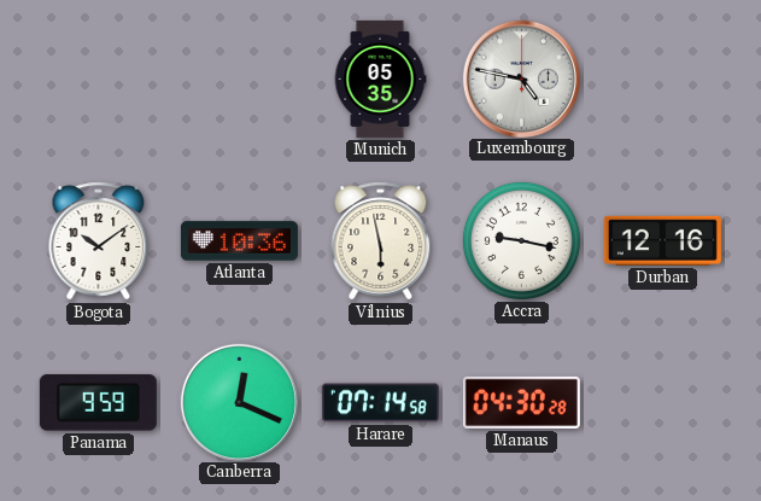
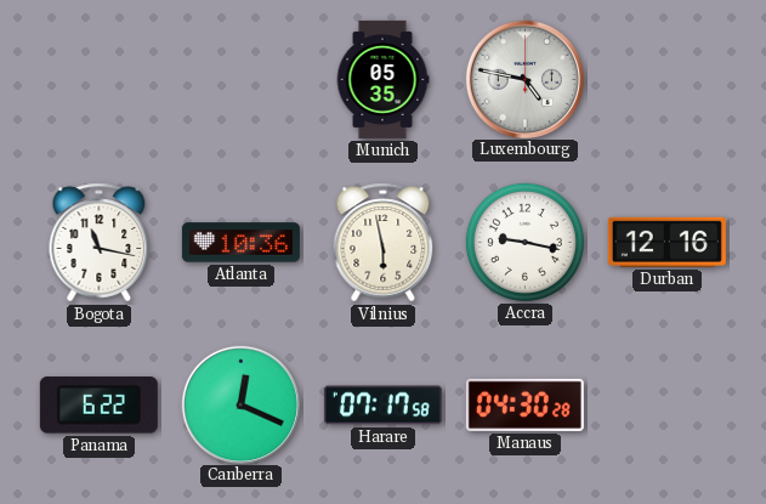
Bogota: 10:09 -> 11:17 (100, 243)
Panama: 9:59 -> 6:22 (98, 406)
Harare: 07:14 -> 07:17 (382, 406)
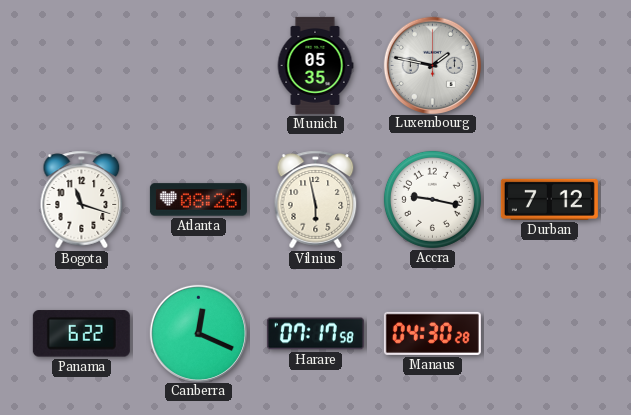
Luxembourg: 4:47 -> 1:47 (432, 65)
Bogota: 11:17 -> 11:18 (82, 200)
Atlanta: 10:36 -> 08:26 (198, 200)
Durban: 12:16 -> 7:12 (549, 199)
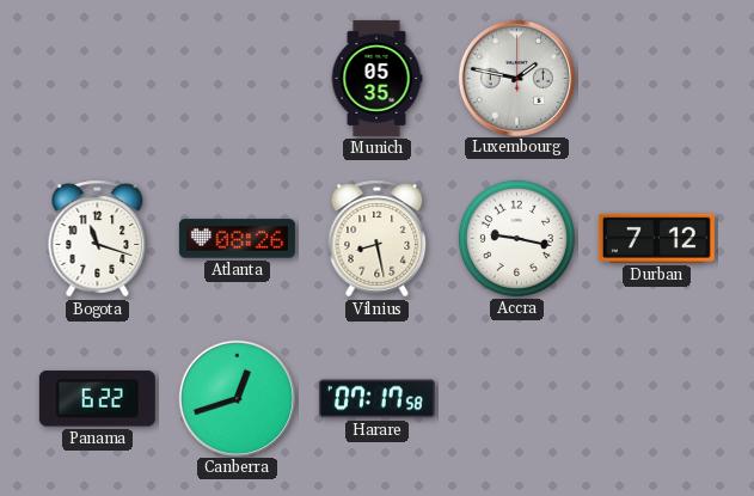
Vilnius: 5:58 -> 8:28 (378, 239)
Canberra: 12:19 -> 12:42 (237, 398)
Manaus: 04:30 -> none (432, 333)
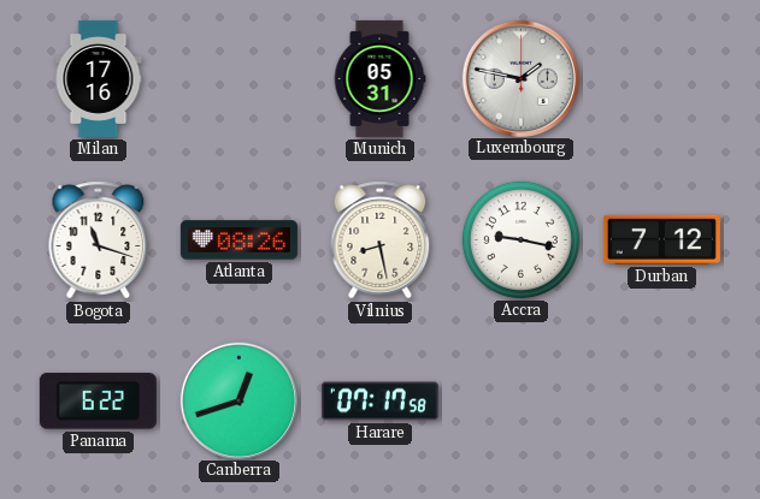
Milan: none -> 17:16 (99, 78)
Munich: 05:35 -> 05:31 (379, 78)
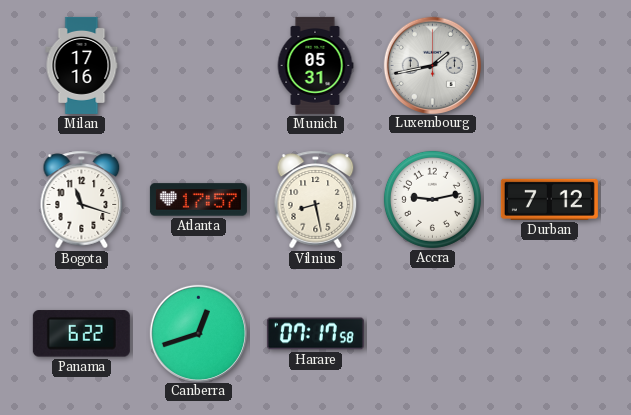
Luxembourg: 1:47 -> 1:43 (432, 65)
Atlanta: 08:26 -> 17:57 (198, 200)
Accra: 9:17 -> 9:13 (432, 199)
